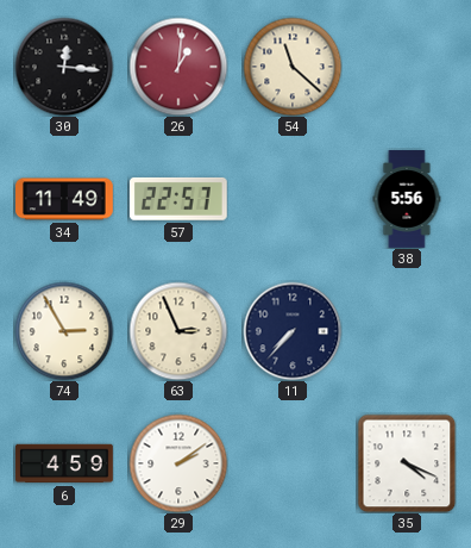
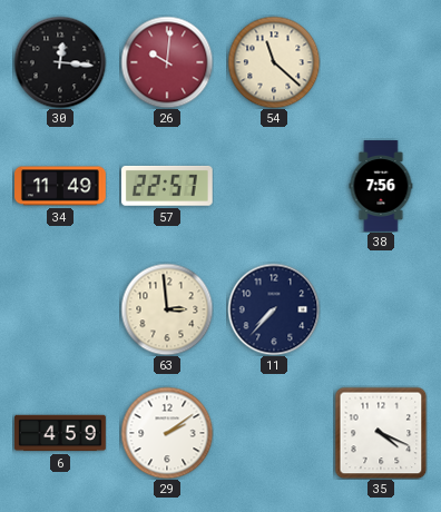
26: 1:01 -> 10:01 (167, 62)
38: 5:56 -> 7:56 (381, 186)
74: 2:55 -> none (64, 331)
63: 2:56 -> 2:59 (167, 309)
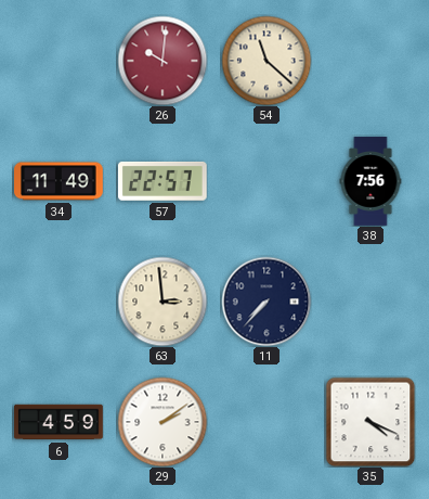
30: 12:16 -> none (60, 62)
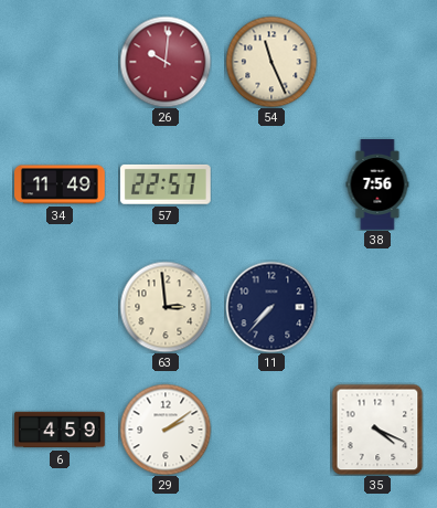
54: 11:22 -> 11:26 (271, 62)
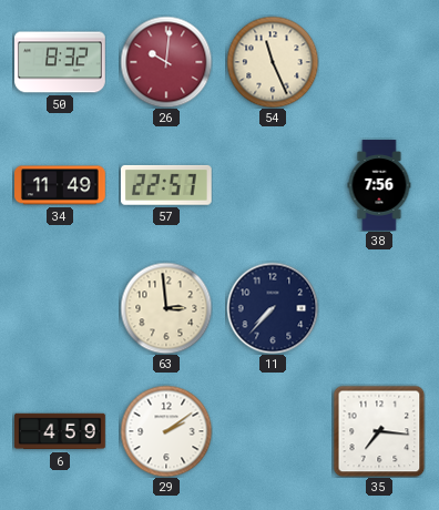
50: none -> 8:32 (61, 62)
35: 4:19 -> 7:16 (379, 431)
